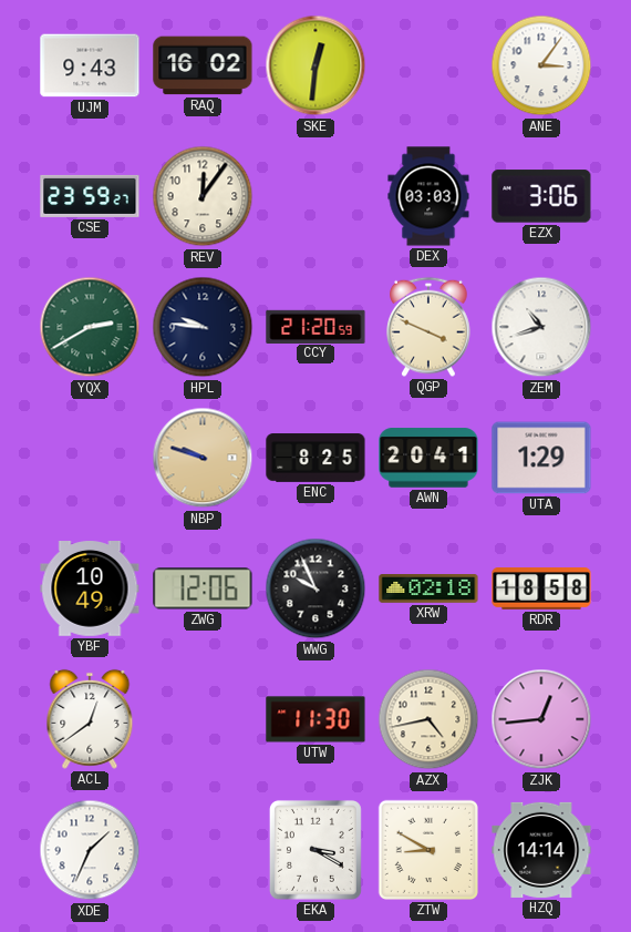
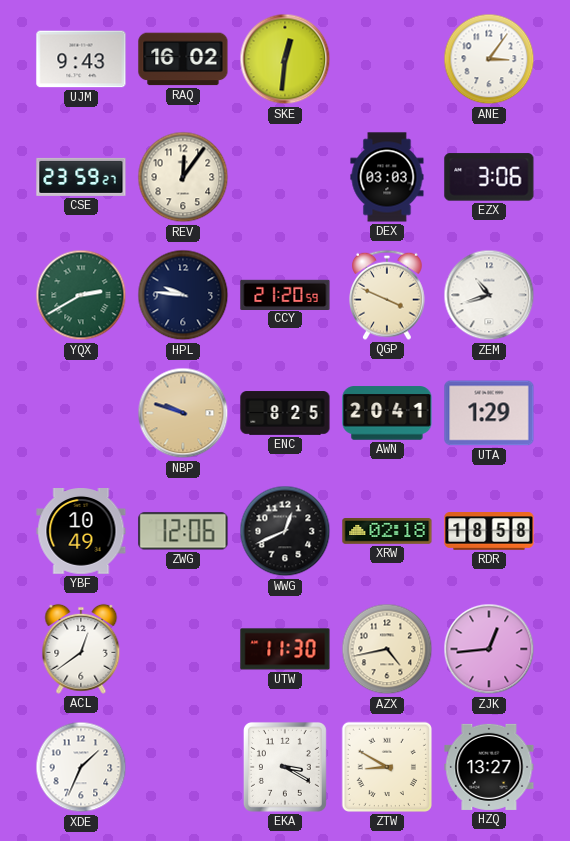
WWG: 9:56 -> 12:41 (285, 531)
HZQ: 14:14 -> 13:27 (489, 767)
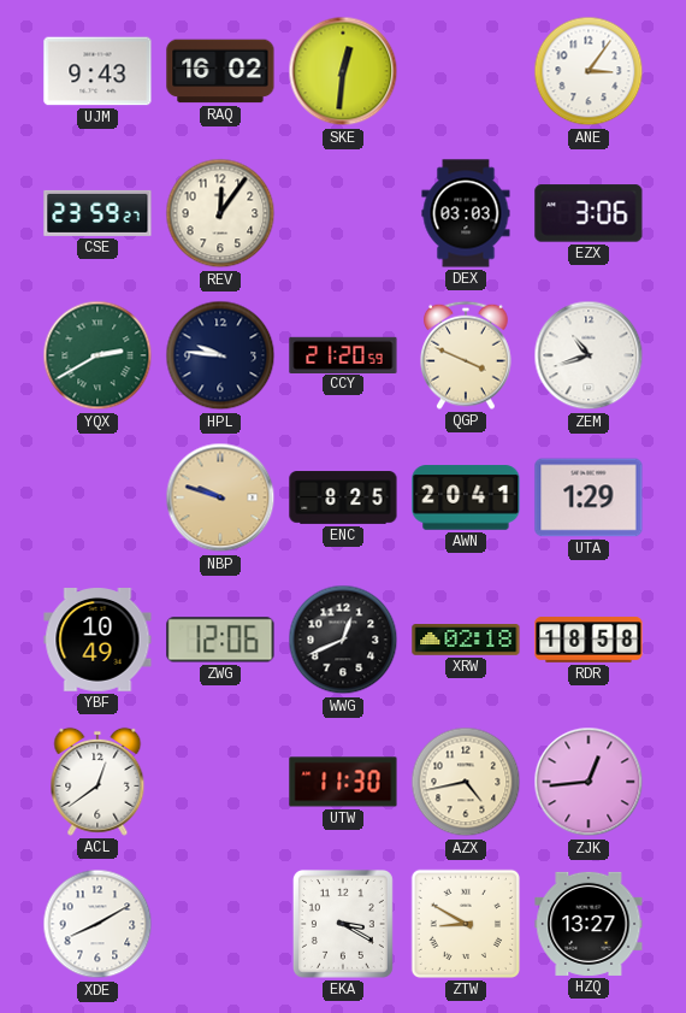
XDE: 1:34 -> 8:10 (97, 924)
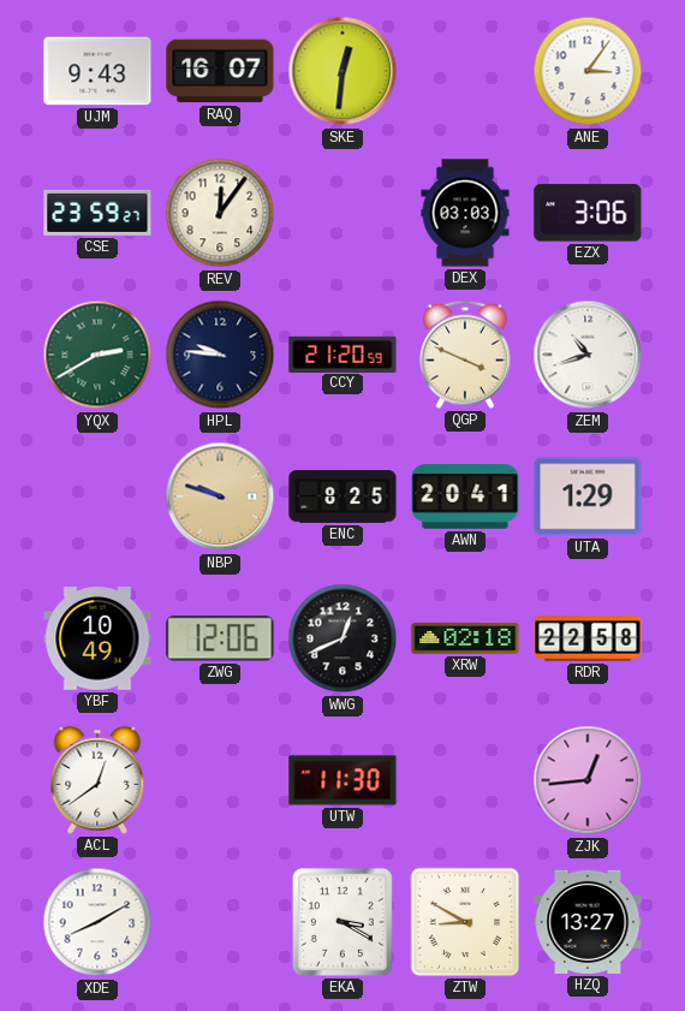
RAQ: 16:02 -> 16:07 (220, 71)
RDR: 18:58 -> 22:58 (588, 638)
AZX: 4:43 -> none (466, 782)
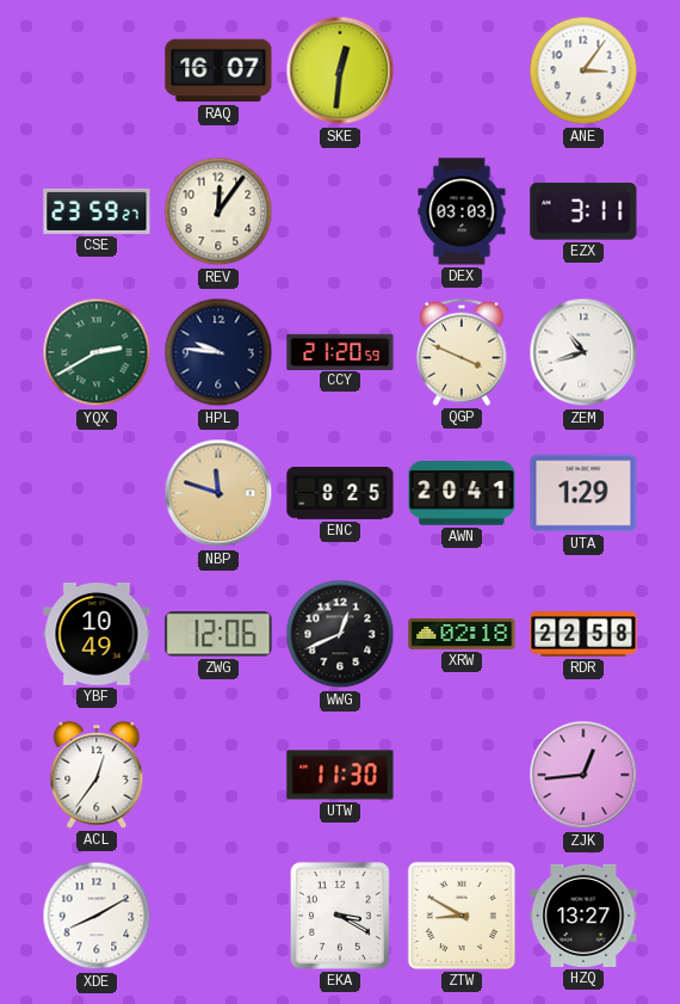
UJM: 9:43 -> none (97, 71)
EZX: 3:06 -> 3:11 (583, 211)
NBP: 9:48 -> 11:48 (218, 493)
ACL: 12:39 -> 12:36 (97, 775)
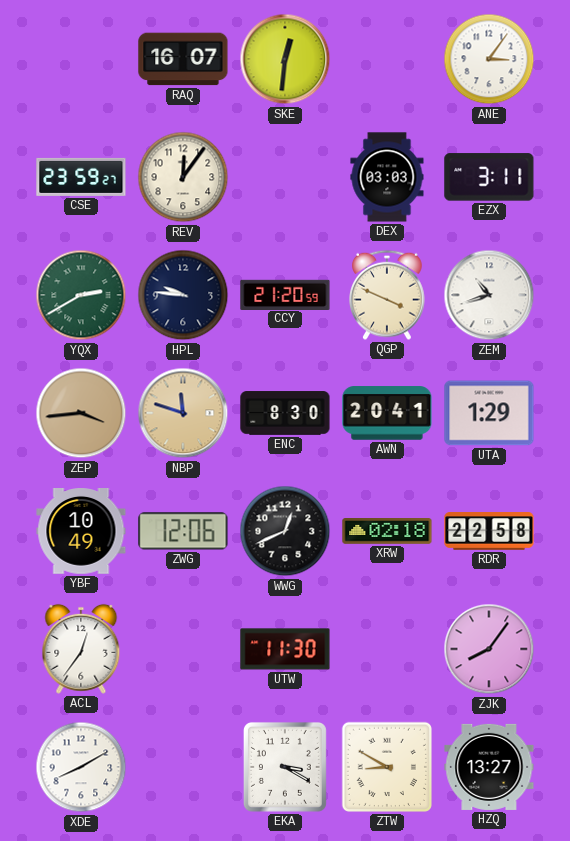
ZEP: none -> 3:44 (81, 413)
ENC: 8:25 -> 8:30 (285, 413)
ZJK: 12:44 -> 8:06 (489, 649)
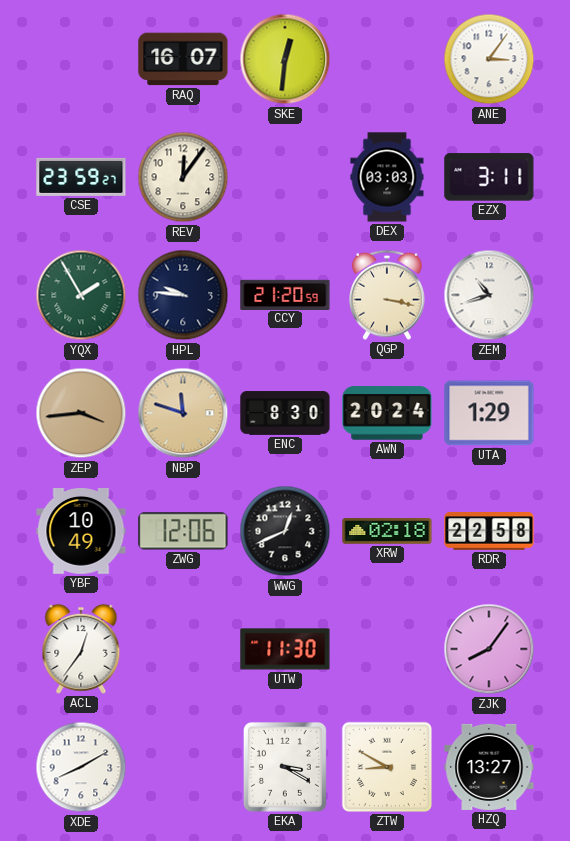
YQX: 2:40 -> 1:55 (81, 295)
QGP: 3:49 -> 3:17 (388, 295)
AWN: 20:41 -> 20:24 (387, 413)
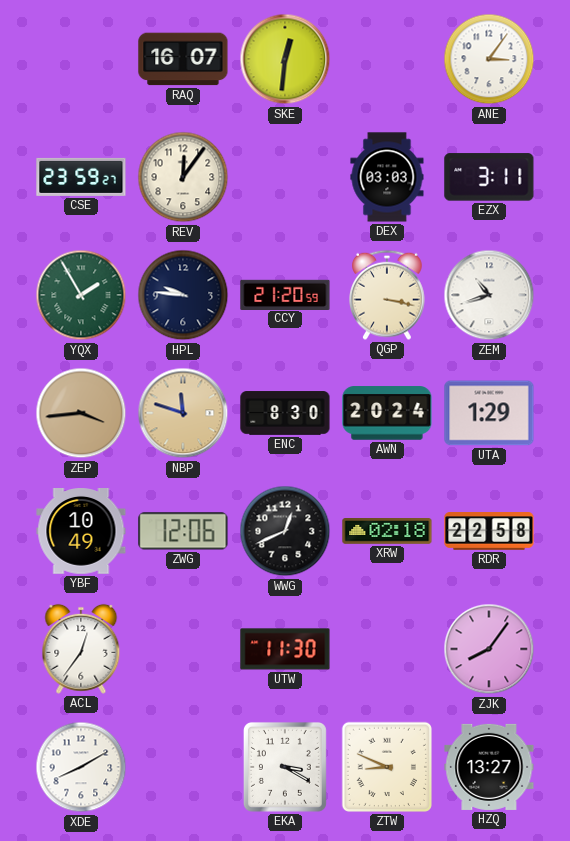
ZTW: 8:50 -> 8:49 (387, 767)
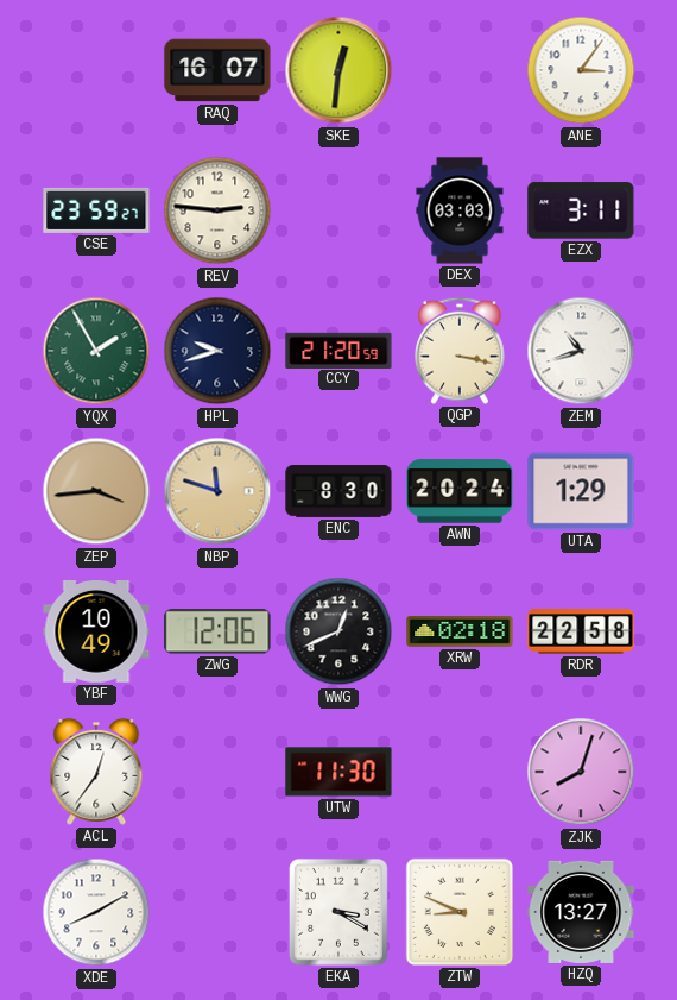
REV: 12:06 -> 2:46 (217, 210)
HPL: 9:46 -> 9:42 (217, 351)
ZJK: 8:06 -> 8:03 (581, 772)
